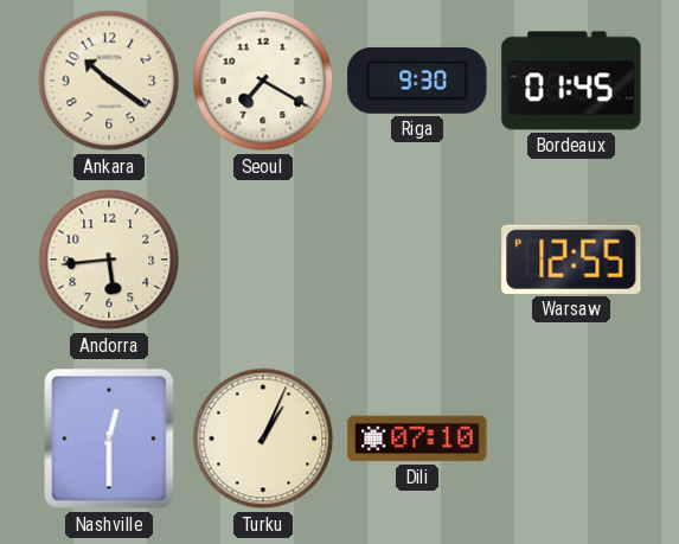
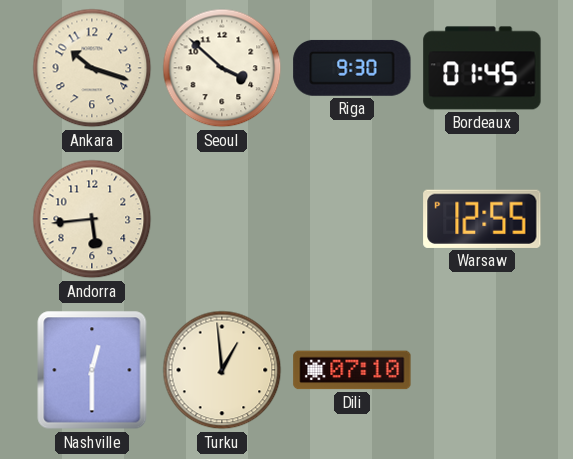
Ankara: 10:21 -> 10:18 (92, 68)
Seoul: 7:20 -> 3:52 (222, 68)
Turku: 1:04 -> 12:59 (222, 370)
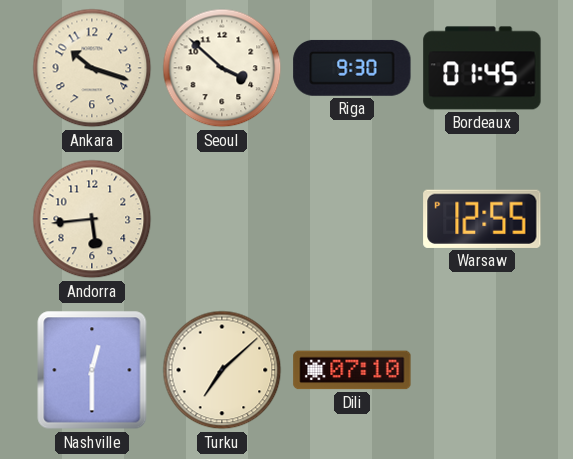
Turku: 12:59 -> 7:08 (222, 370)
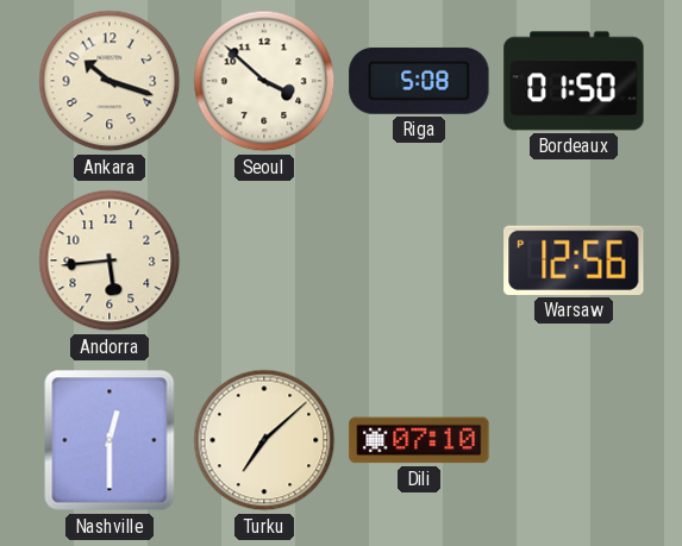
Riga: 9:30 -> 5:08 (419, 81)
Bordeaux: 01:45 -> 01:50 (574, 81)
Warsaw: 12:55 -> 12:56 (574, 261)
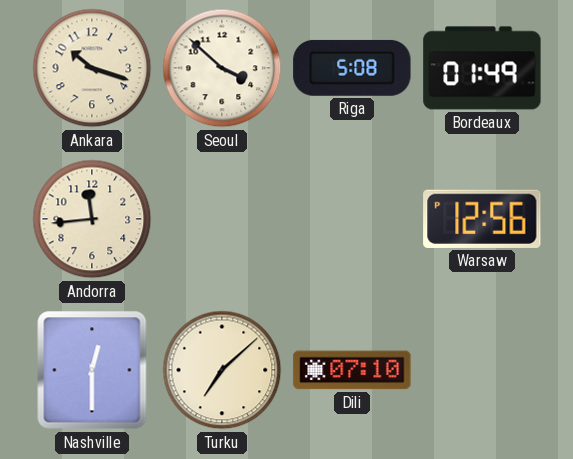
Bordeaux: 01:50 -> 01:49 (482, 68)
Andorra: 5:44 -> 11:44 (92, 219)
